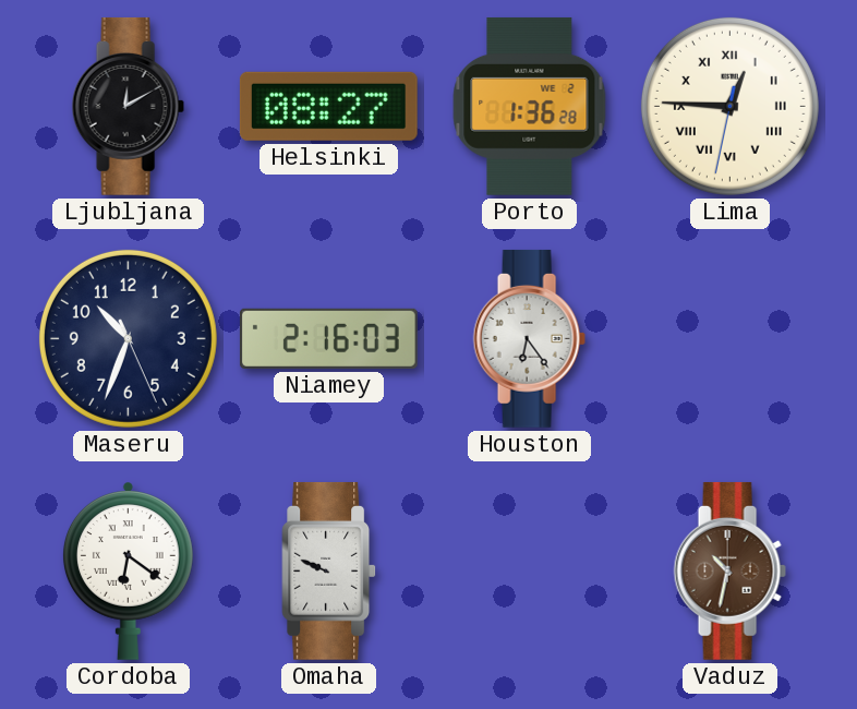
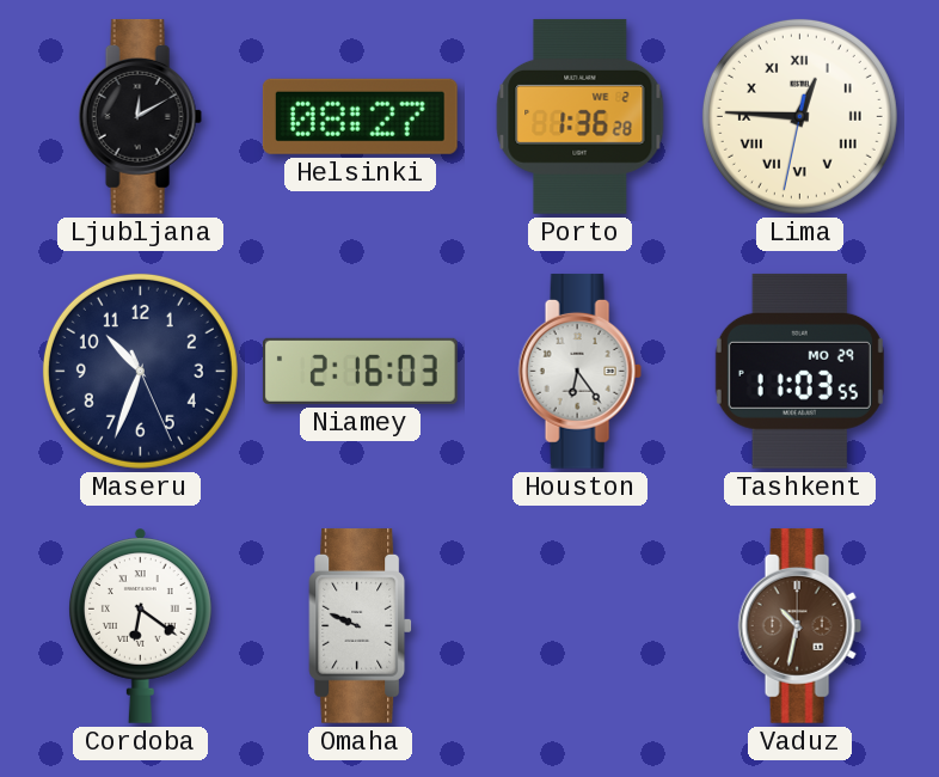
Tashkent: none -> 11:03 (799, 371)
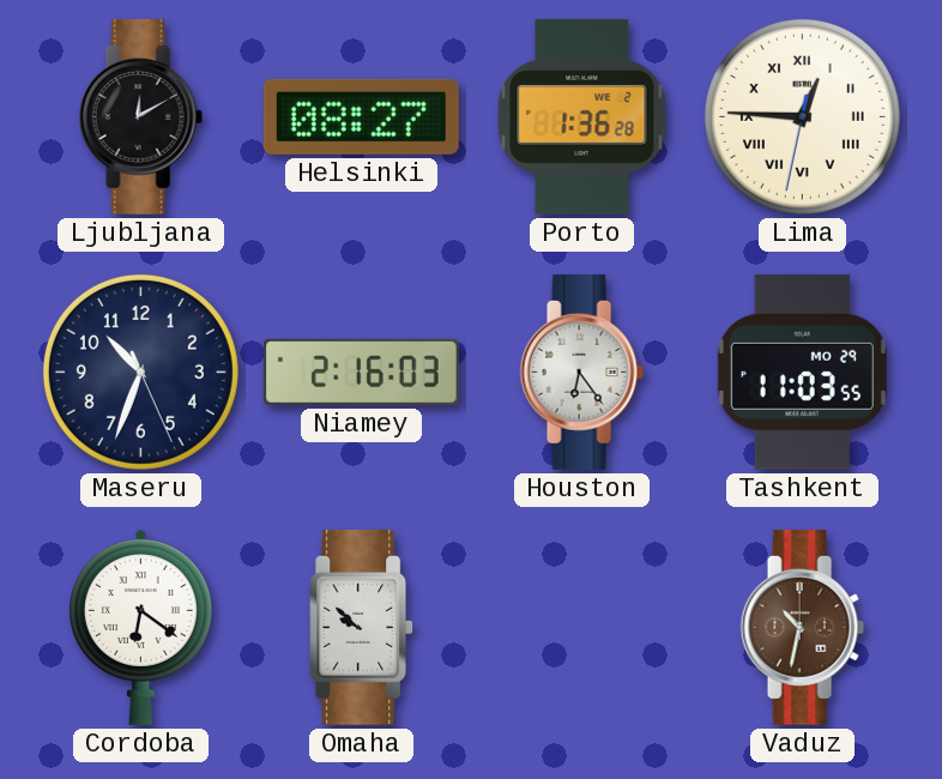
Omaha: 9:49 -> 9:52 (362, 627)
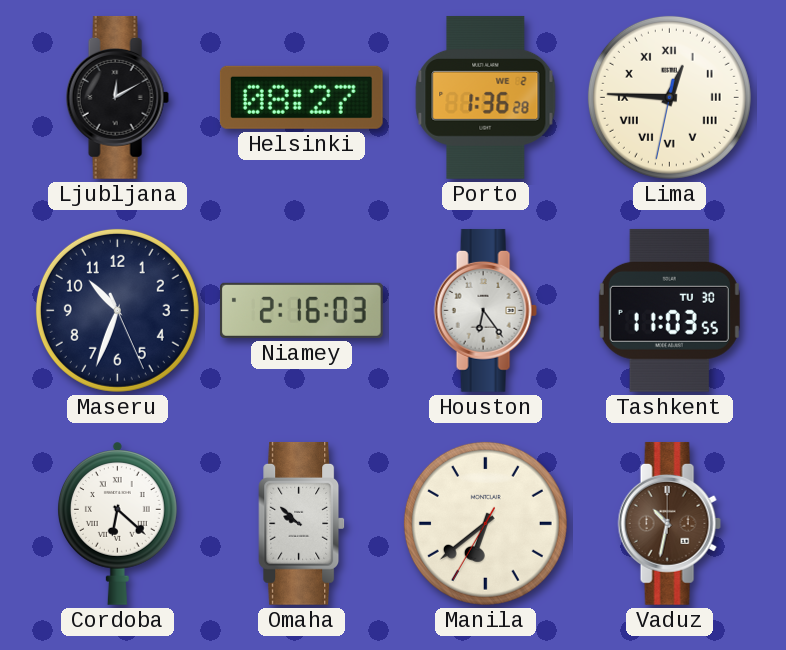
Tashkent date: MO 29 -> TU 30 (669, 310)
Cordoba: 6:21 -> 6:22 (117, 523)
Manila: none -> 6:38 (485, 523)
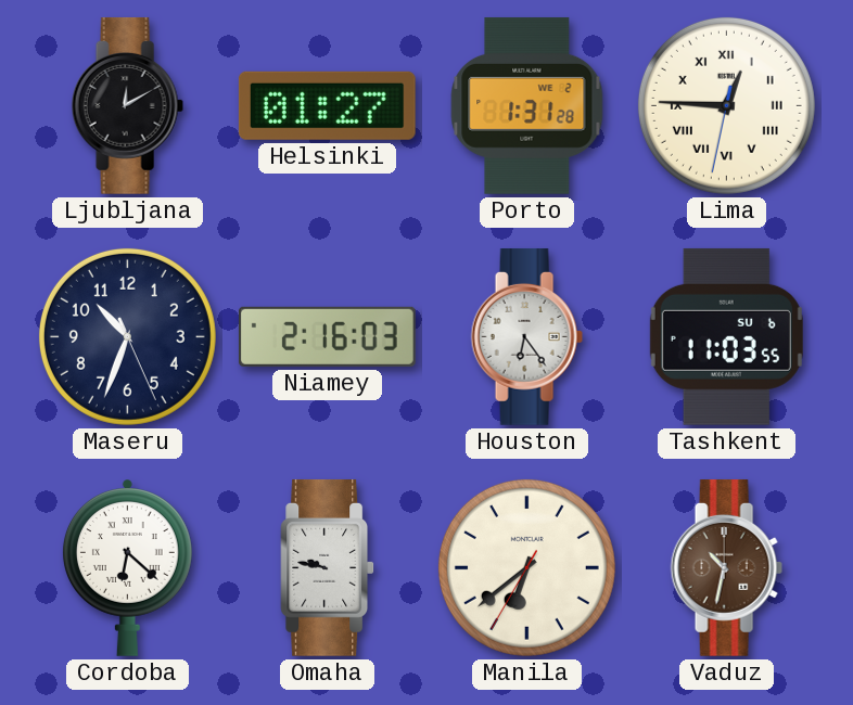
Helsinki: 08:27 -> 01:27 (327, 105)
Porto: 1:36 -> 1:31 (527, 105)
Tashkent date: TU 30 -> SU 6 (726, 336)
Omaha: 9:52 -> 9:47 (328, 567)
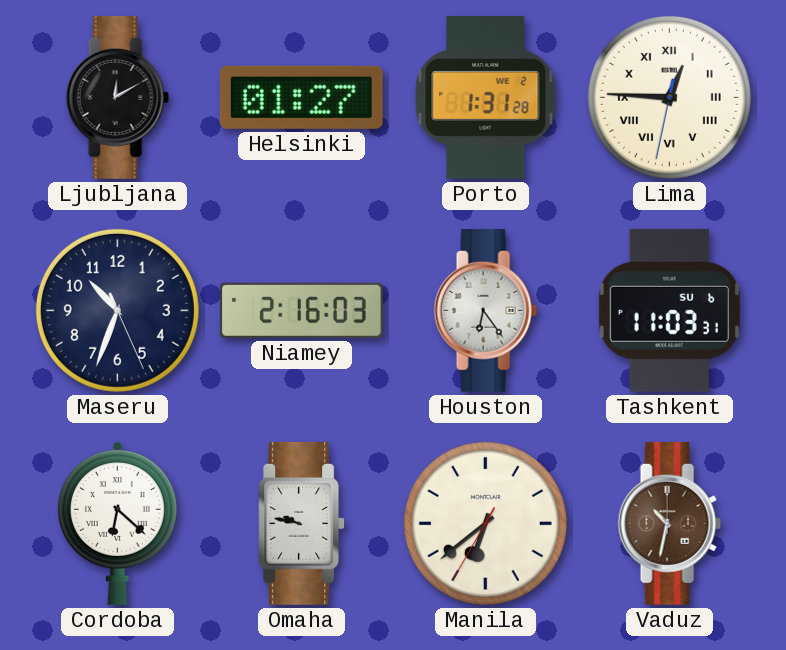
Tashkent: 11:03:55 -> 11:03:31 (669, 310)
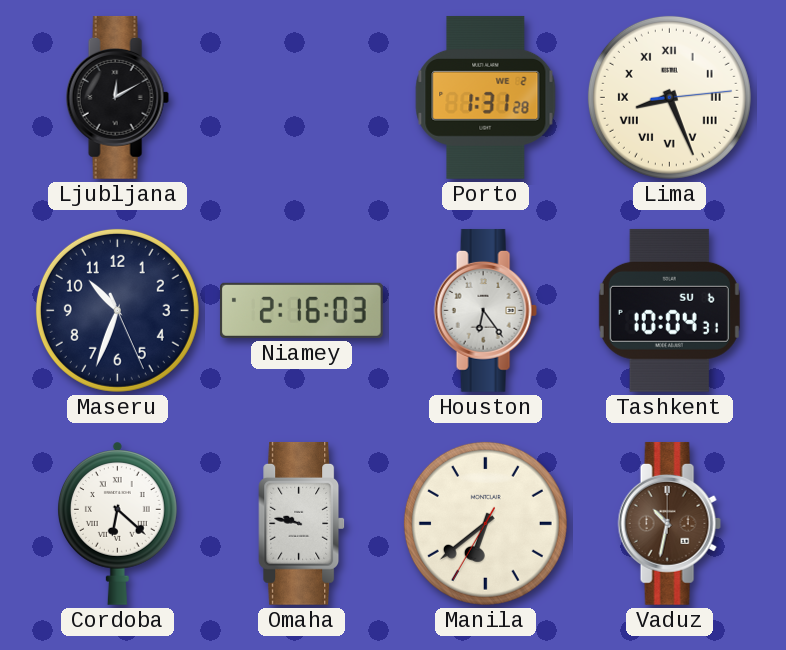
Helsinki: 01:27 -> none (301, 97)
Lima: 12:45 -> 8:26 (669, 97)
Tashkent: 11:03 -> 10:04 (669, 310)
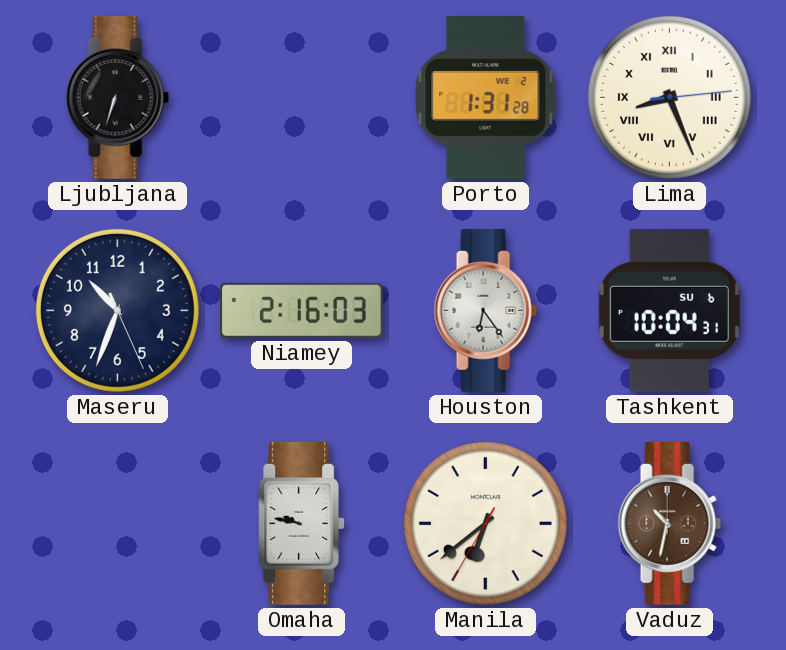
Ljubljana: 12:10 -> 6:33 (117, 97)
Cordoba: 6:22 -> none (117, 523)
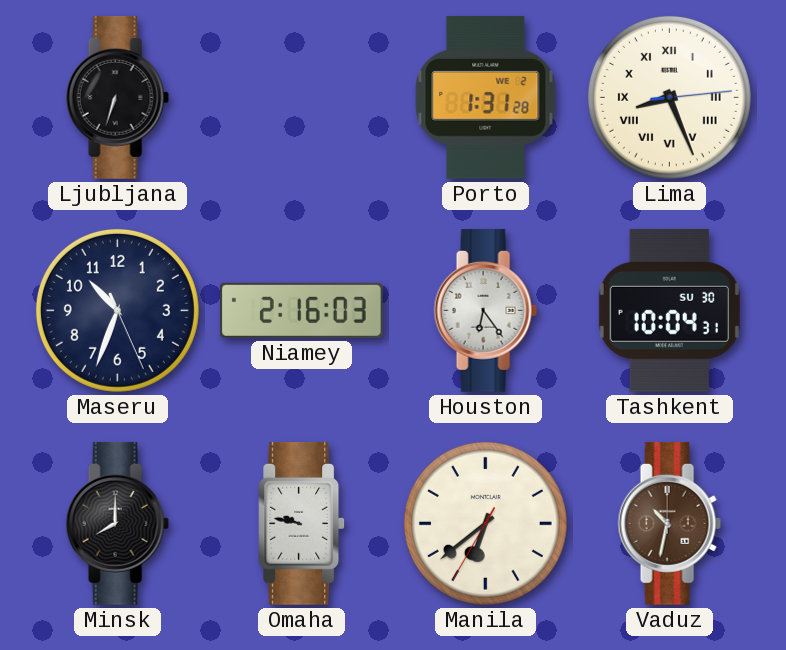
Tashkent date: SU 6 -> SU 30 (669, 310)
Minsk: none -> 8:00 (117, 523)
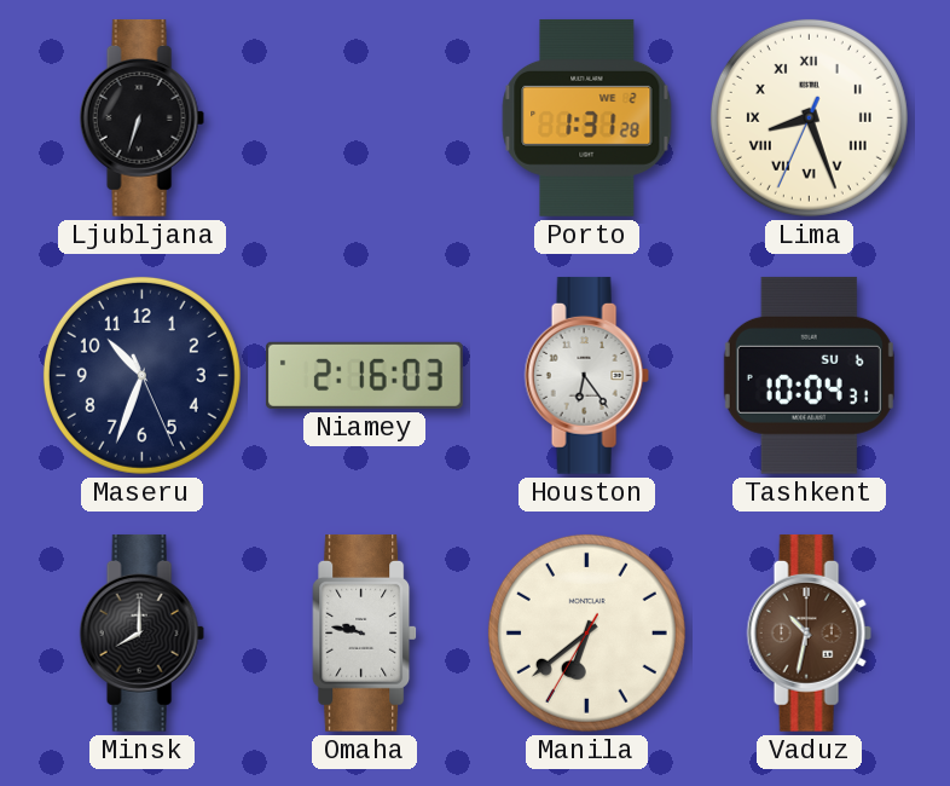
Lima: 8:26:14 -> 8:26:34 (809, 117)
Tashkent date: SU 30 -> SU 6 (809, 375)
